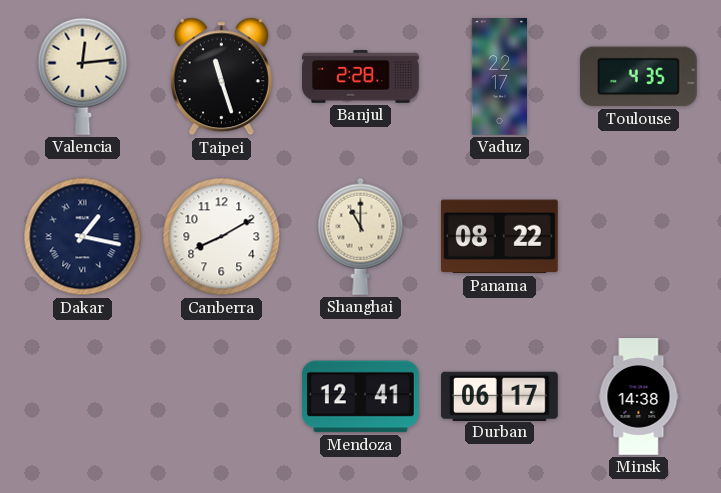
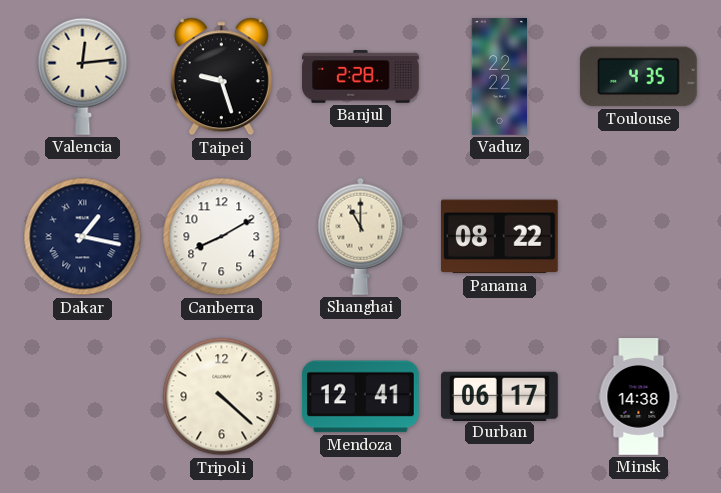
Taipei: 11:27 -> 9:27 (221, 77)
Vaduz: 22:17 -> 22:22 (499, 77)
Tripoli: none -> 4:22 (222, 397)
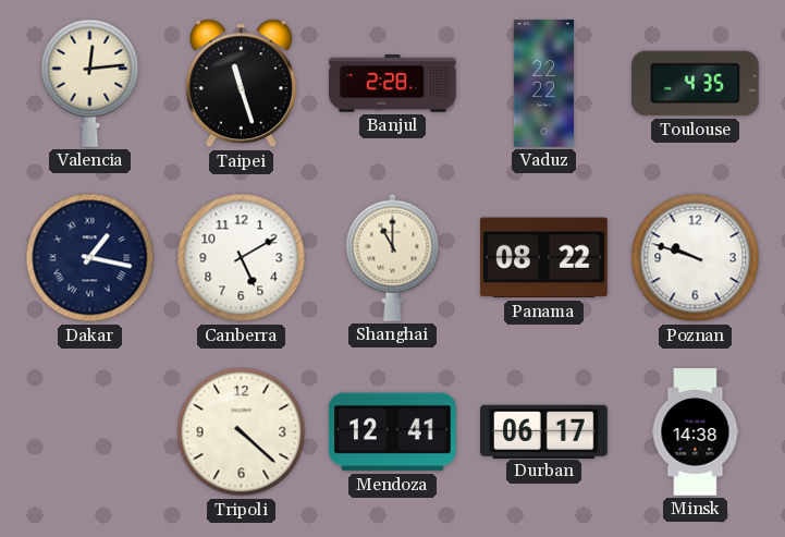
Taipei: 9:27 -> 11:27 (241, 84)
Canberra: 8:10 -> 5:10 (242, 258)
Poznan: none -> 9:48 (696, 258)
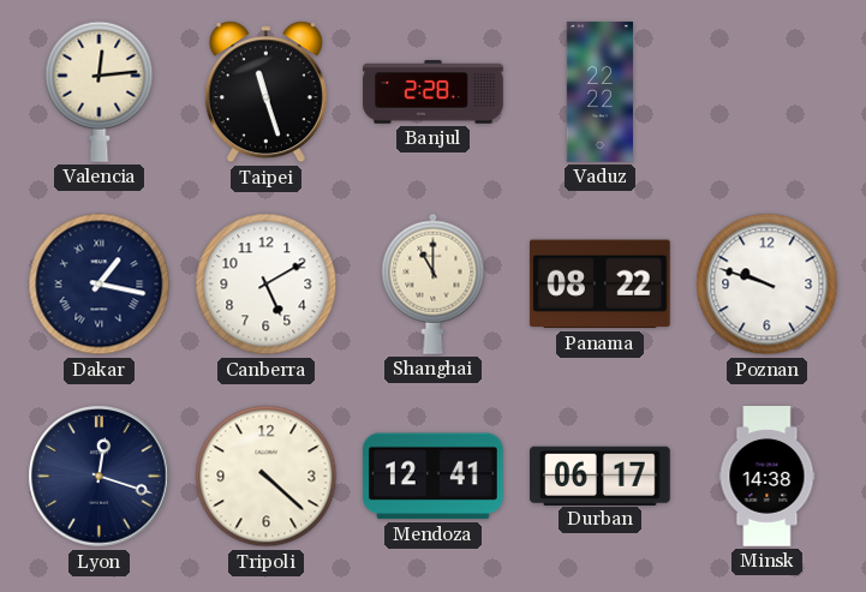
Toulouse: 4:35 -> none (695, 84)
Lyon: none -> 12:18 (100, 477)
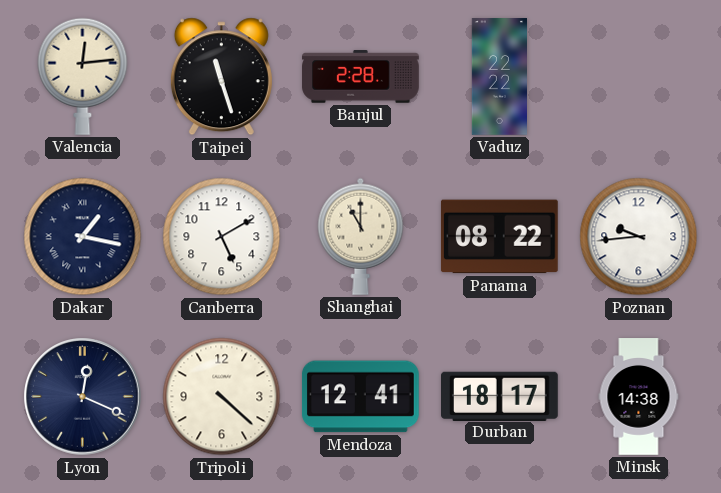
Poznan: 9:48 -> 9:44 (639, 237)
Lyon: 12:18 -> 12:19 (83, 397)
Durban: 06:17 -> 18:17 (500, 396)
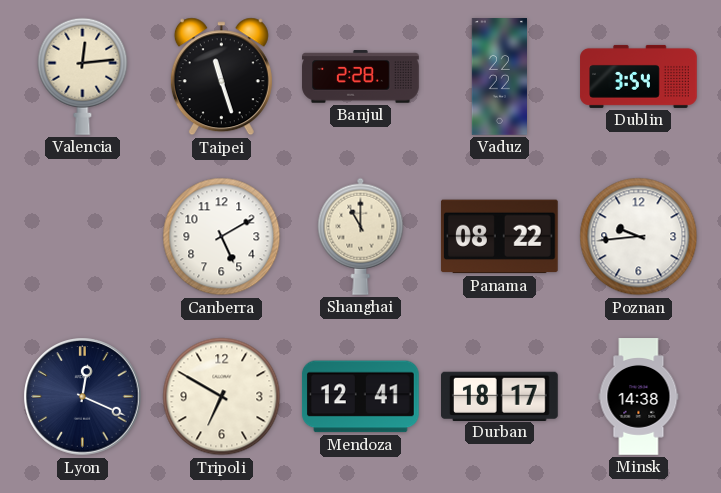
Dublin: none -> 3:54 (639, 76)
Dakar: 1:17 -> none (83, 237)
Tripoli: 4:22 -> 6:50 (222, 397)
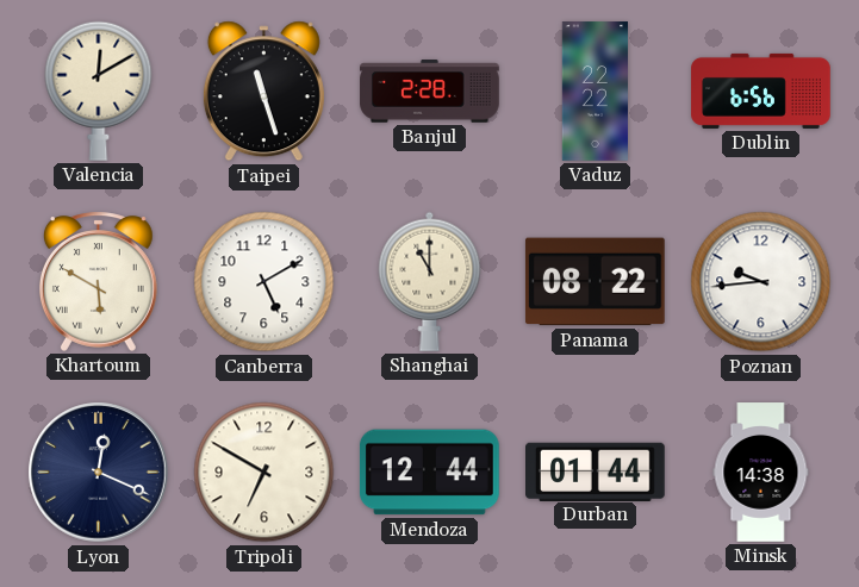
Valencia: 12:14 -> 12:10 (99, 90)
Dublin: 3:54 -> 6:56 (761, 90)
Khartoum: none -> 5:50 (98, 281)
Mendoza: 12:41 -> 12:44 (429, 473)
Durban: 18:17 -> 01:44 (596, 472)
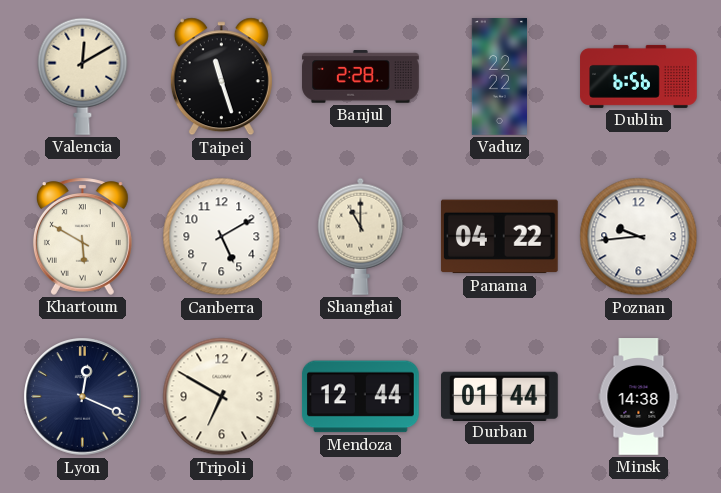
Panama: 08:22 -> 04:22 (499, 237)
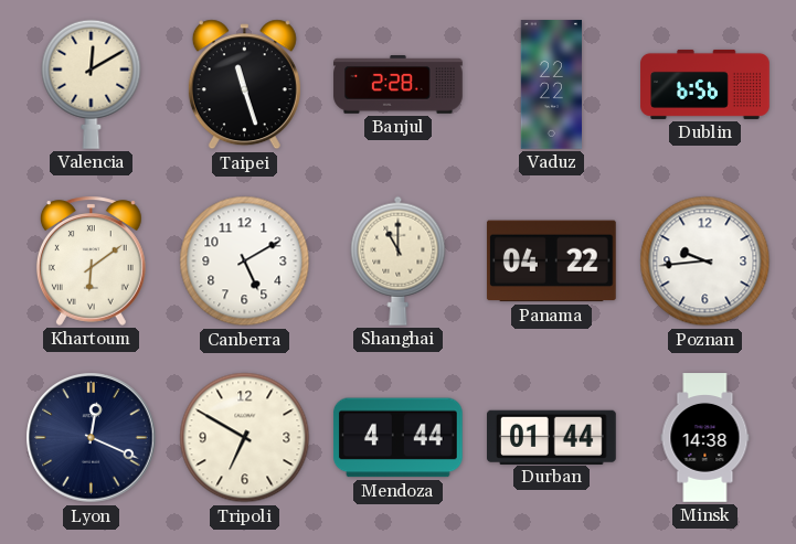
Khartoum: 5:50 -> 6:09 (91, 260)
Mendoza: 12:44 -> 4:44 (397, 438)
